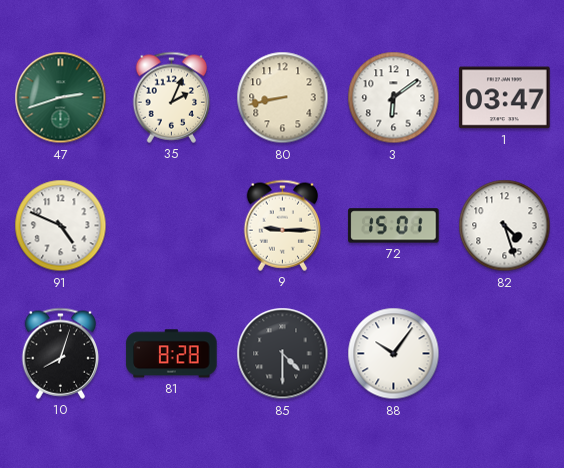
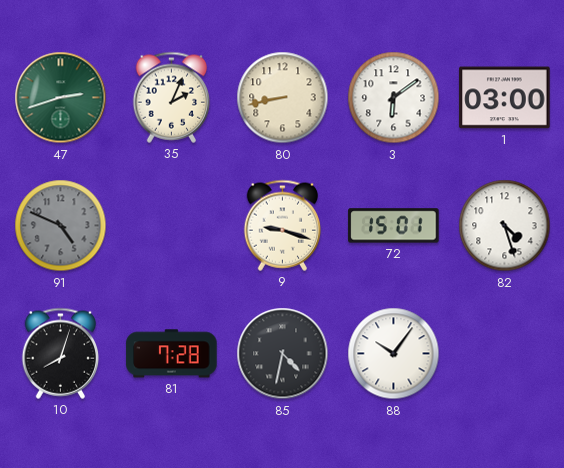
1: 03:47 -> 03:00 (505, 98)
91 dial: white -> grey (61, 226)
9: 9:15 -> 9:18 (283, 225)
81: 8:28 -> 7:28 (172, 354)
85: 4:30 -> 4:32 (283, 354)
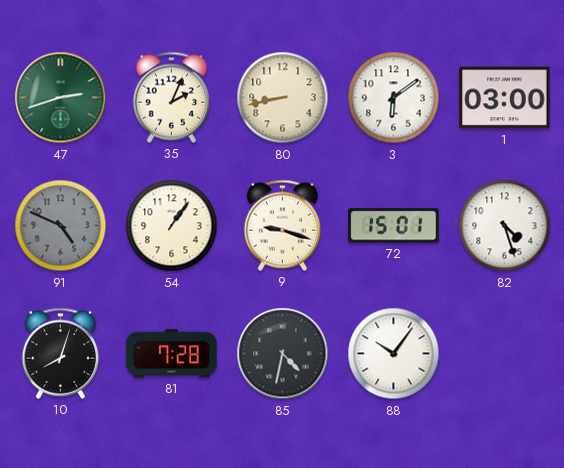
54: none -> 1:06 (172, 226)
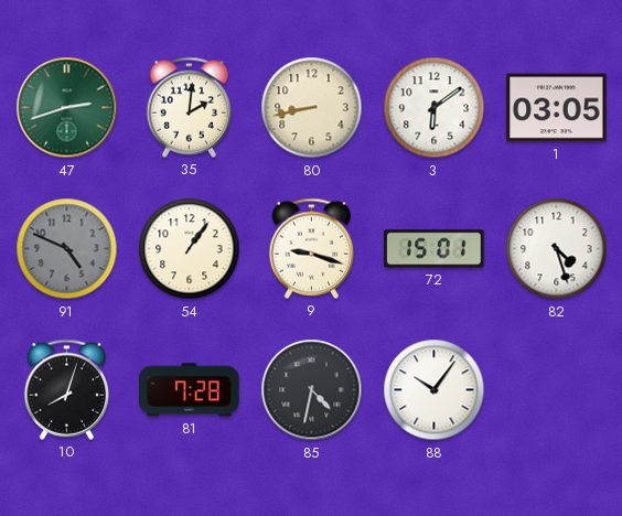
35: 2:04 -> 2:01 (190, 107)
1: 03:00 -> 03:05 (557, 108)
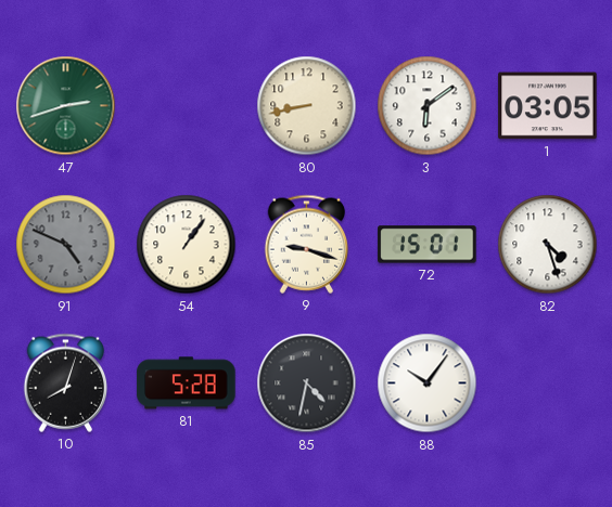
35: 2:01 -> none (190, 107)
81: 7:28 -> 5:28 (187, 383)
